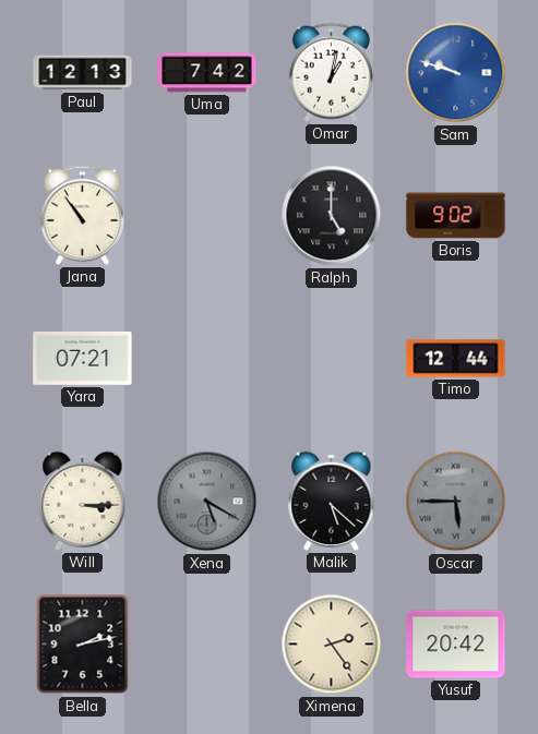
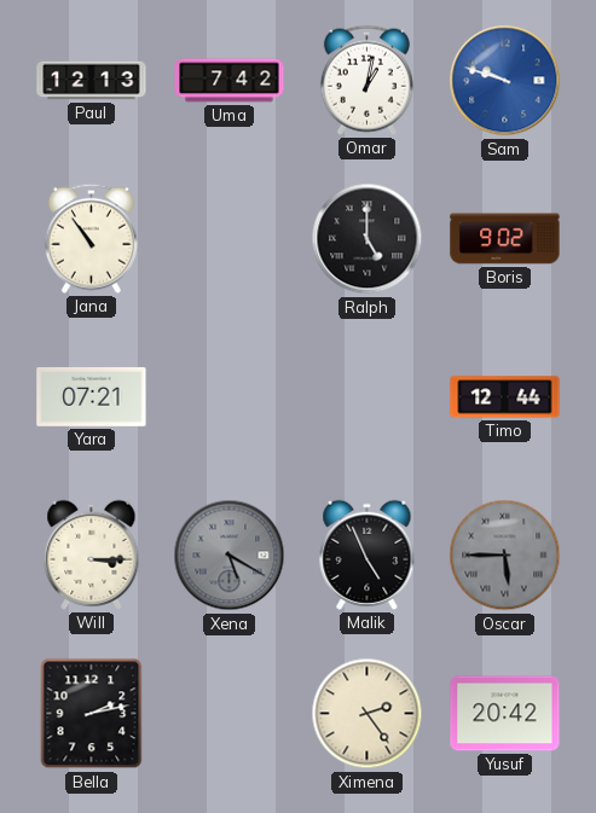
Malik: 5:22 -> 4:56 (368, 554)
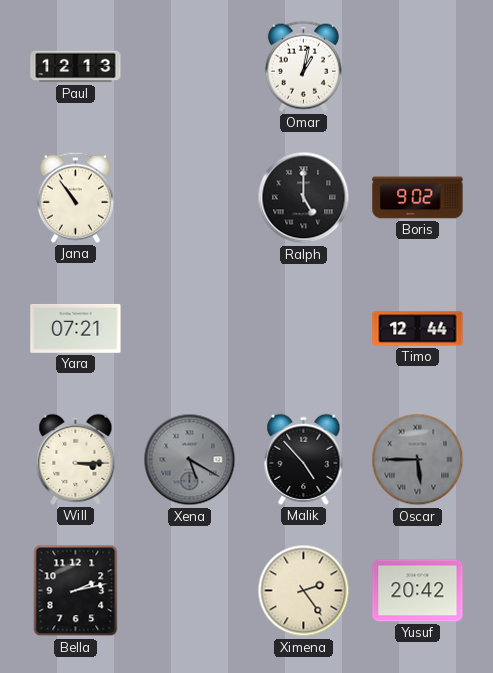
Uma: 7:42 -> none (230, 81)
Sam: 9:48 -> none (505, 81)
Malik: 4:56 -> 4:53 (304, 459)
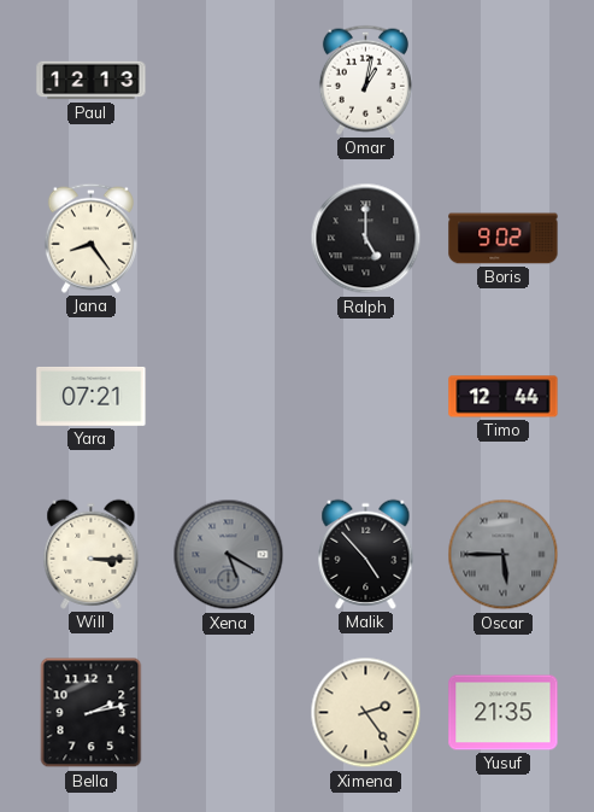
Jana: 10:54 -> 8:24 (90, 238)
Yusuf: 20:42 -> 21:35 (504, 713)
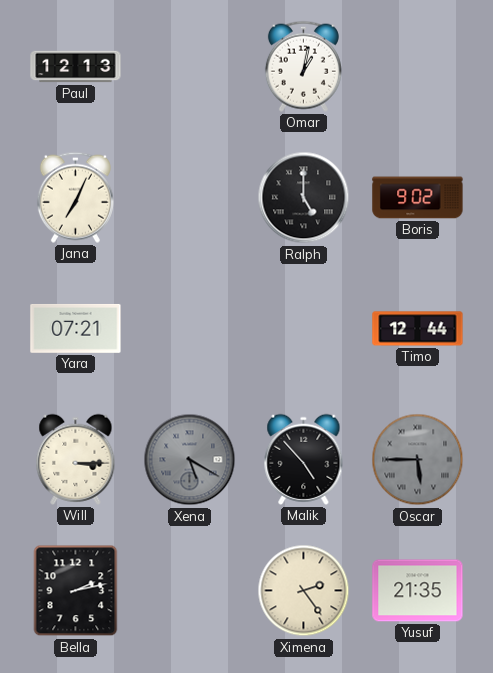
Jana: 8:24 -> 7:04 (75, 197)
